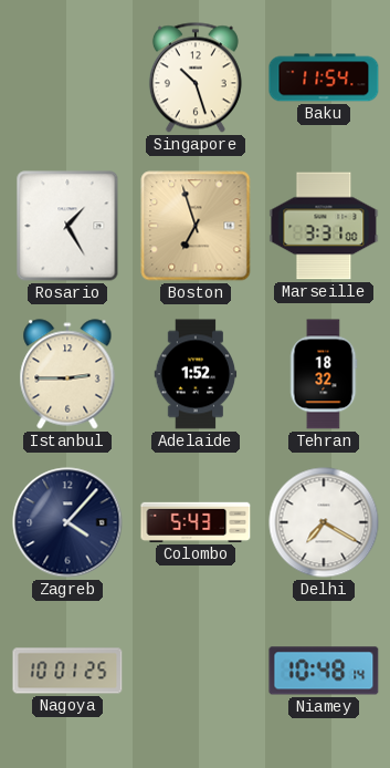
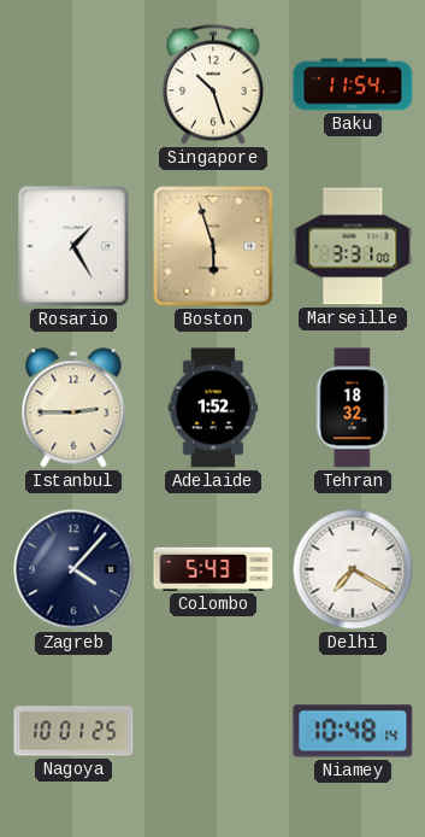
Boston: 6:57 -> 5:57 (213, 246)
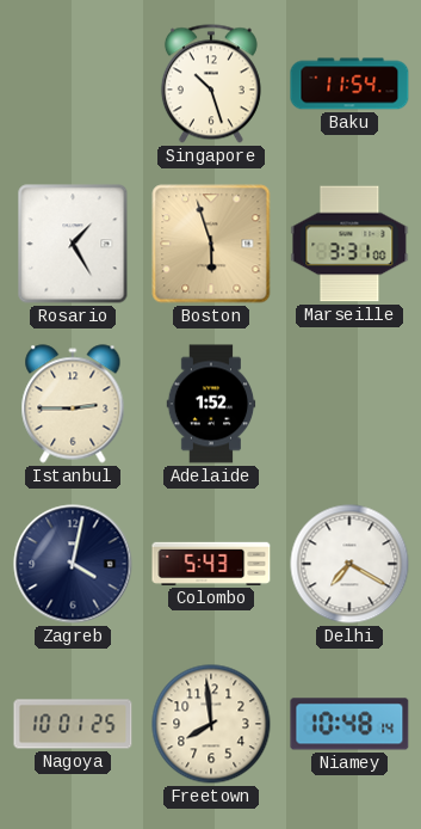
Tehran: 18:32 -> none (353, 408)
Zagreb: 4:07 -> 4:02 (73, 564)
Freetown: none -> 7:59 (211, 724)
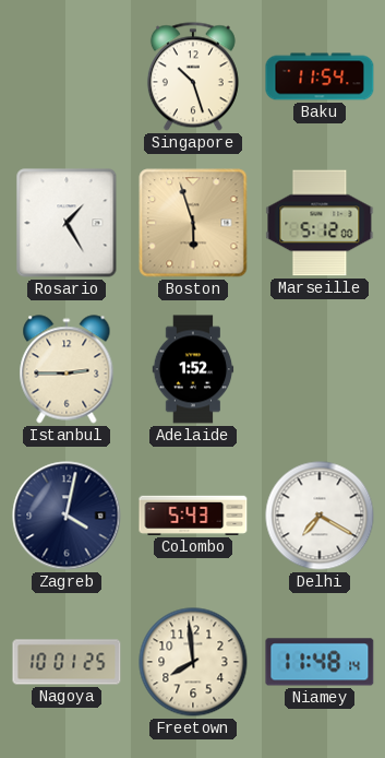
Marseille: 3:31 -> 5:12 (320, 223)
Niamey: 10:48 -> 11:48 (320, 662)
